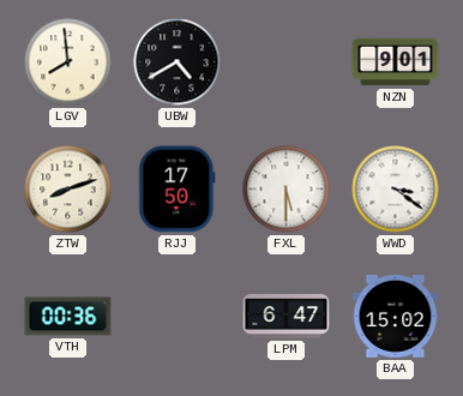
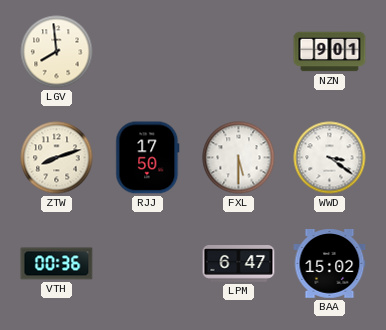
UBW: 4:40 -> none (178, 62)
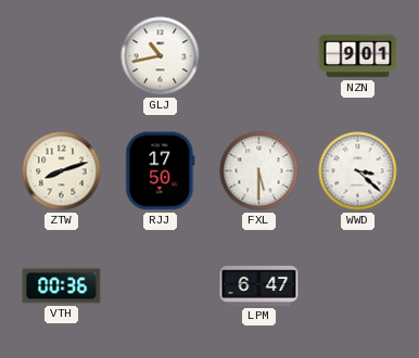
LGV: 7:59 -> none (57, 52)
GLJ: none -> 10:43 (161, 56)
WWD: 3:21 -> 3:22 (358, 171)
BAA: 15:02 -> none (330, 264)
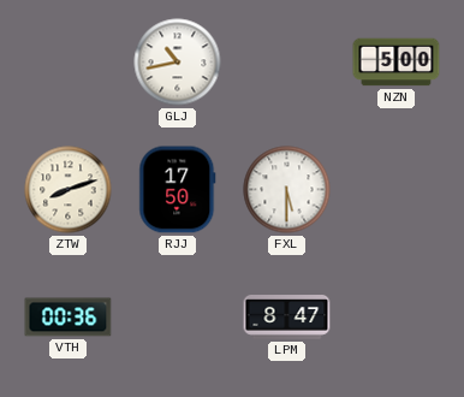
NZN: 9:01 -> 5:00 (397, 63)
WWD: 3:22 -> none (358, 171)
LPM: 6:47 -> 8:47 (287, 318)
